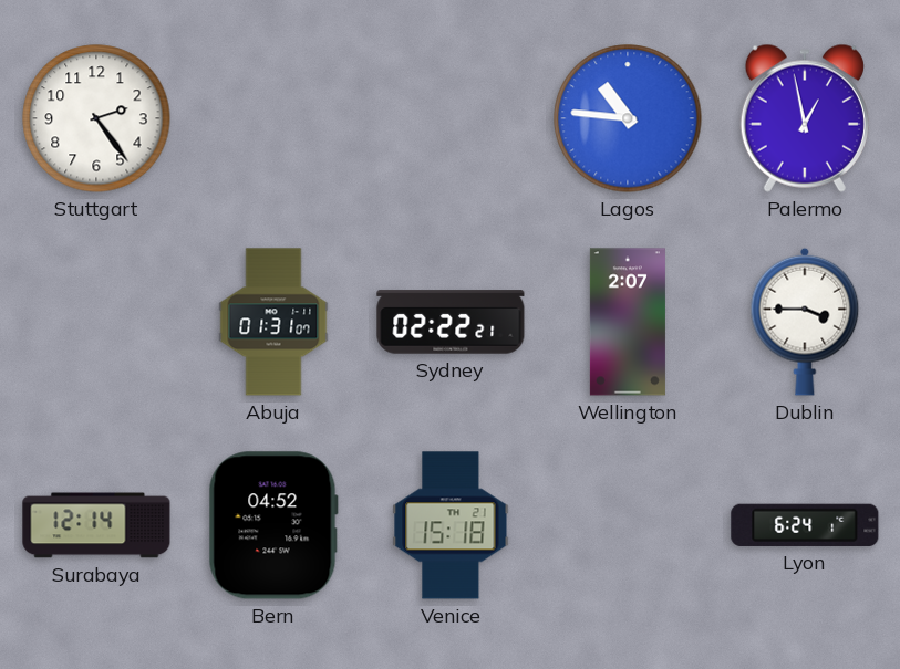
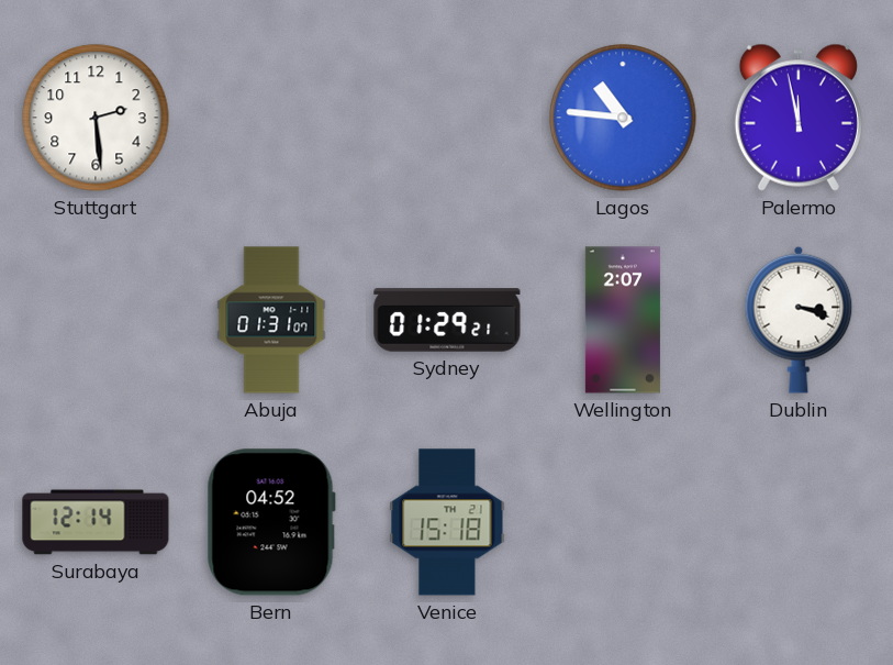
Stuttgart: 2:24 -> 2:29 (96, 118)
Palermo: 12:58 -> 11:58 (799, 118)
Sydney: 02:22 -> 01:29 (447, 320)
Dublin: 3:45 -> 3:18 (799, 320)
Lyon: 6:24 -> none (805, 525)
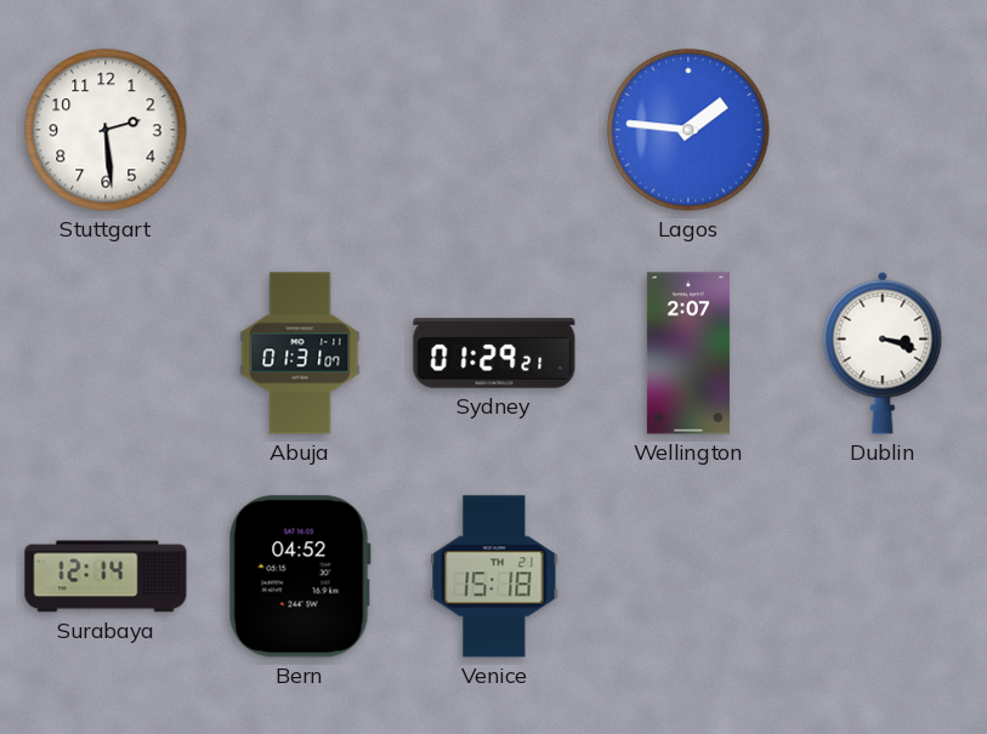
Lagos: 10:46 -> 1:46 (688, 130)
Palermo: 11:58 -> none (799, 118)
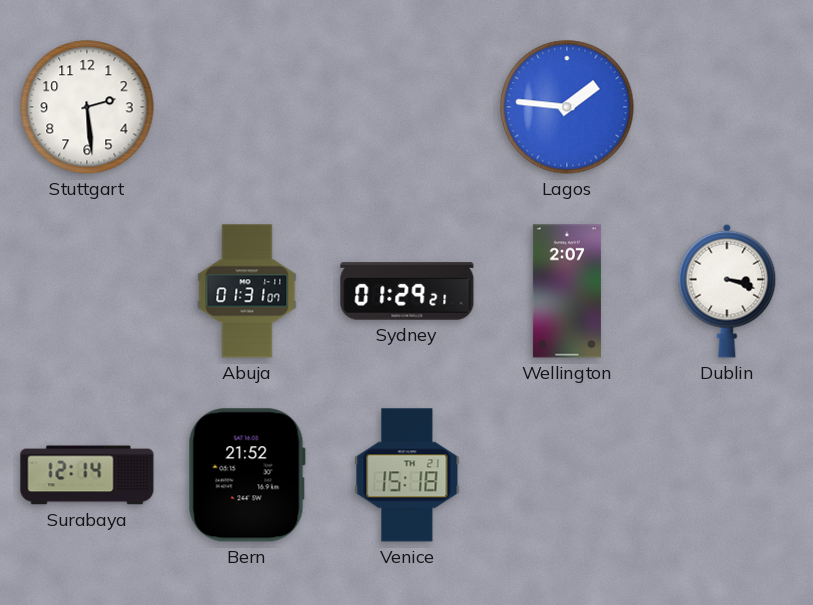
Bern: 04:52 -> 21:52 (247, 475)
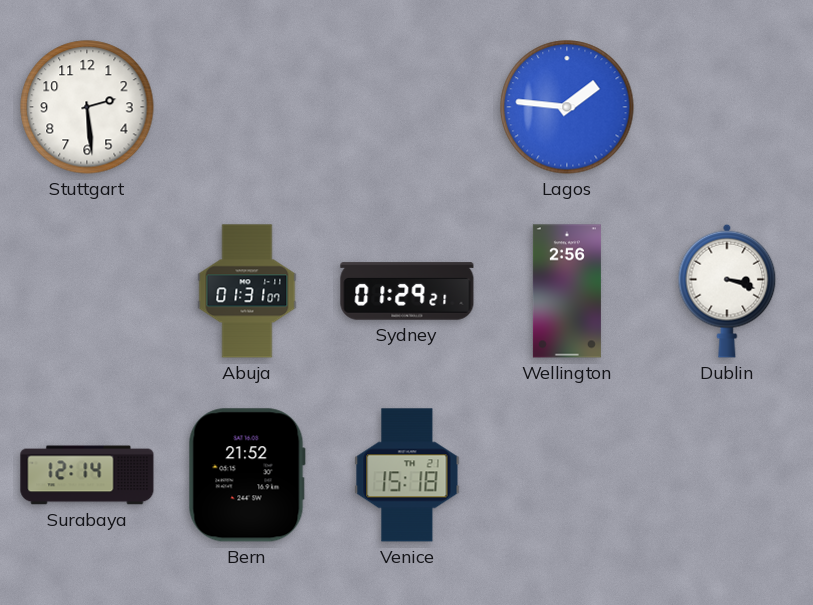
Wellington: 2:07 -> 2:56 (567, 291)
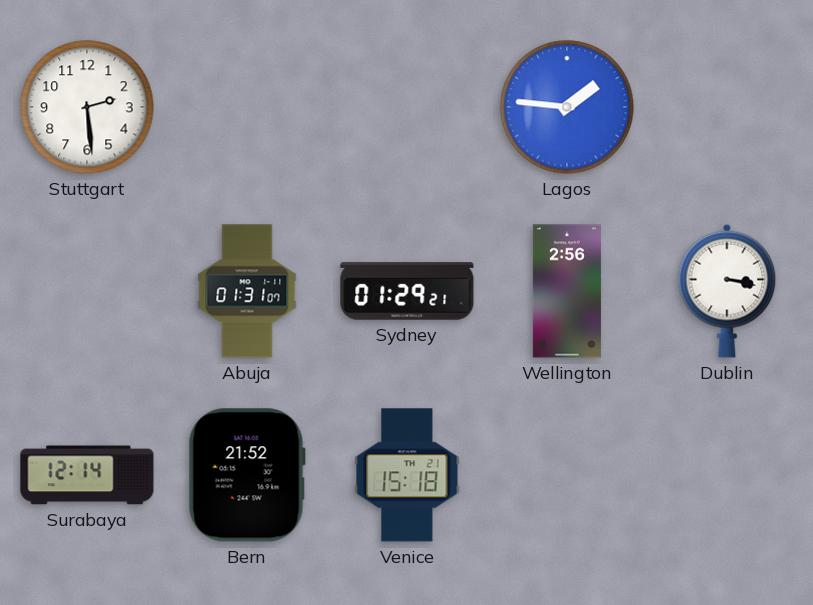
Dublin: 3:18 -> 3:17 (727, 291)
